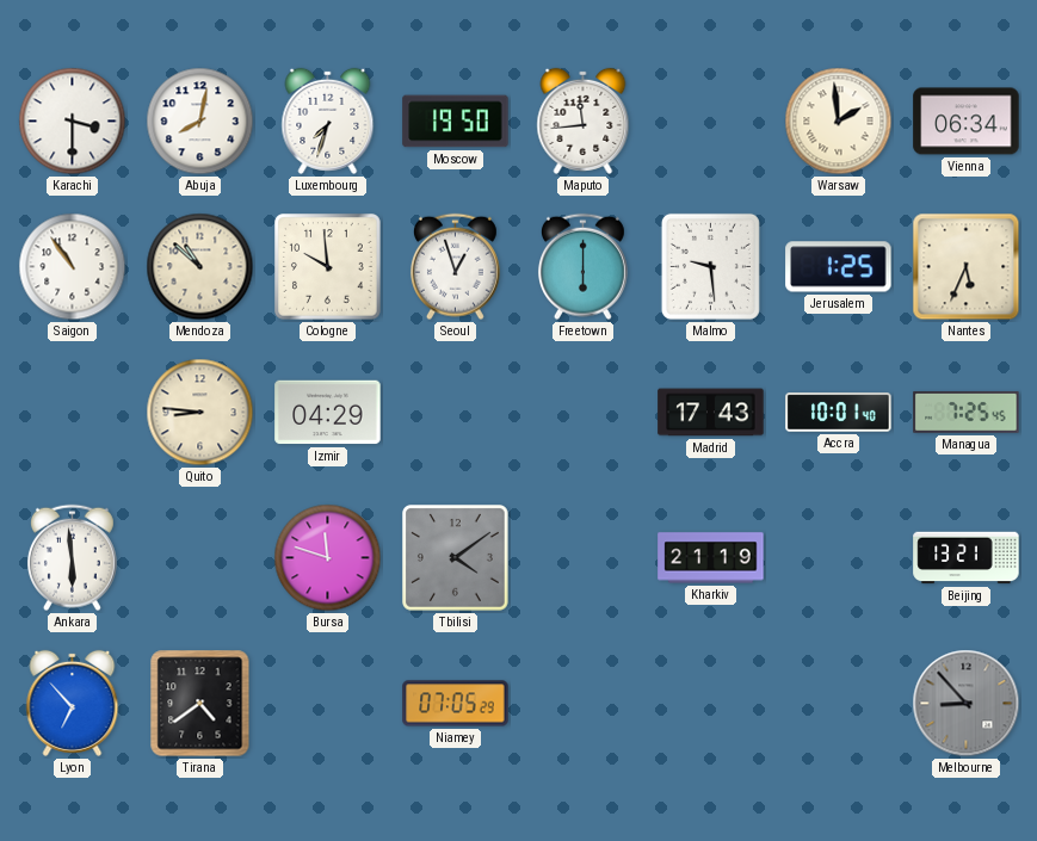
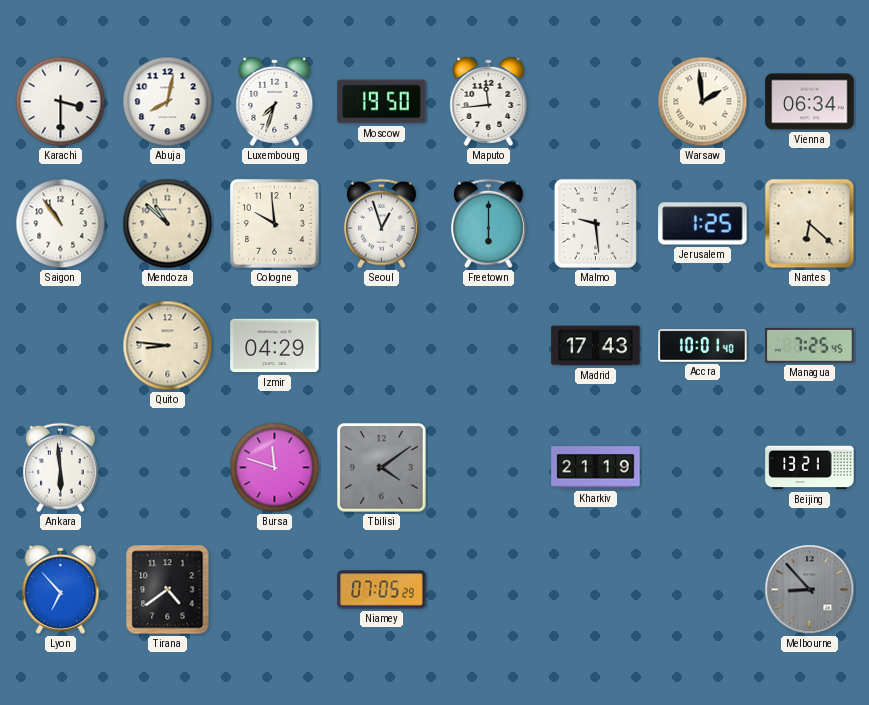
Nantes: 5:34 -> 6:22 (810, 224)
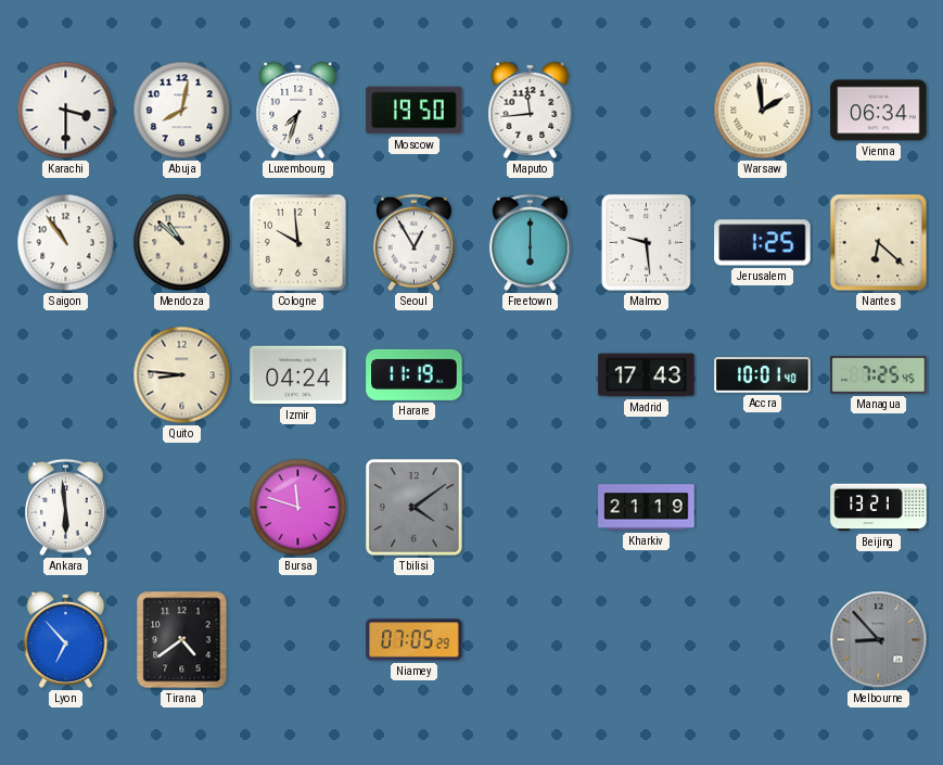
Seoul: 12:57 -> 12:55 (413, 243)
Izmir: 04:29 -> 04:24 (298, 375)
Harare: none -> 11:19 (415, 374)
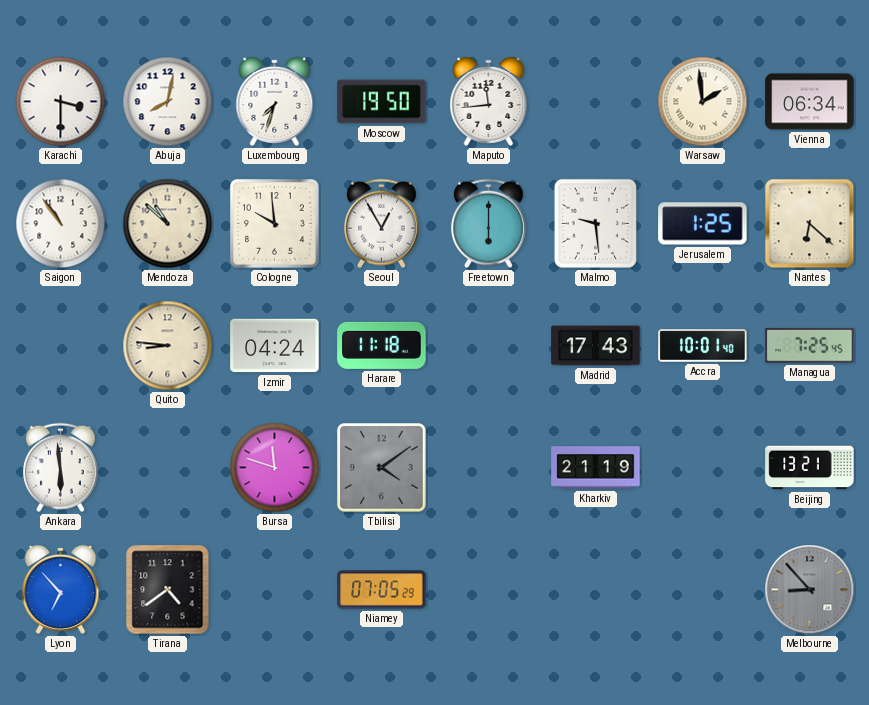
Harare: 11:19 -> 11:18 (382, 345)
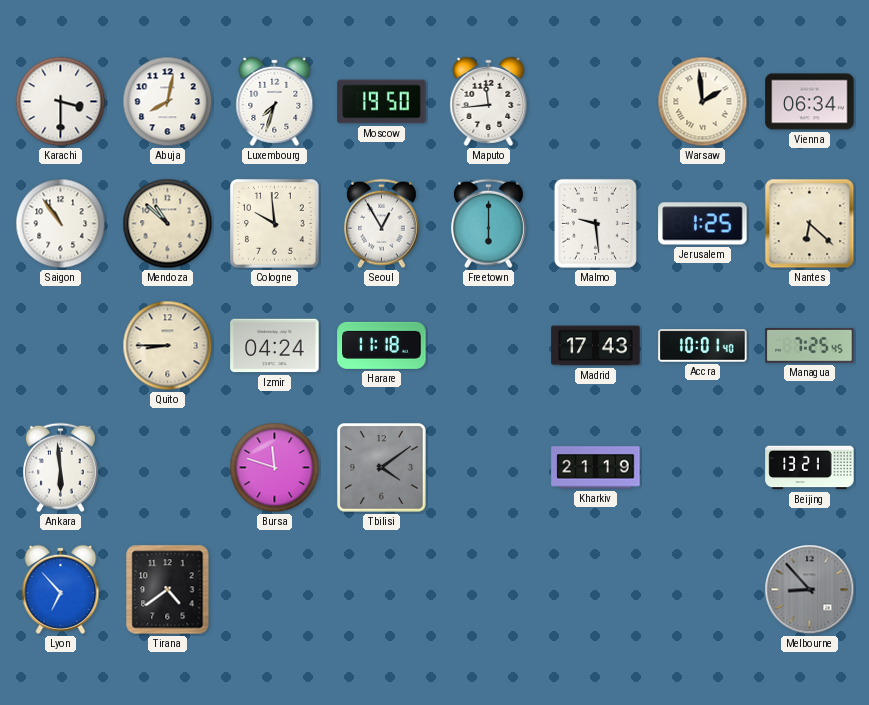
Quito: 8:46 -> 8:45 (168, 346)
Niamey: 07:05 -> none (382, 590)
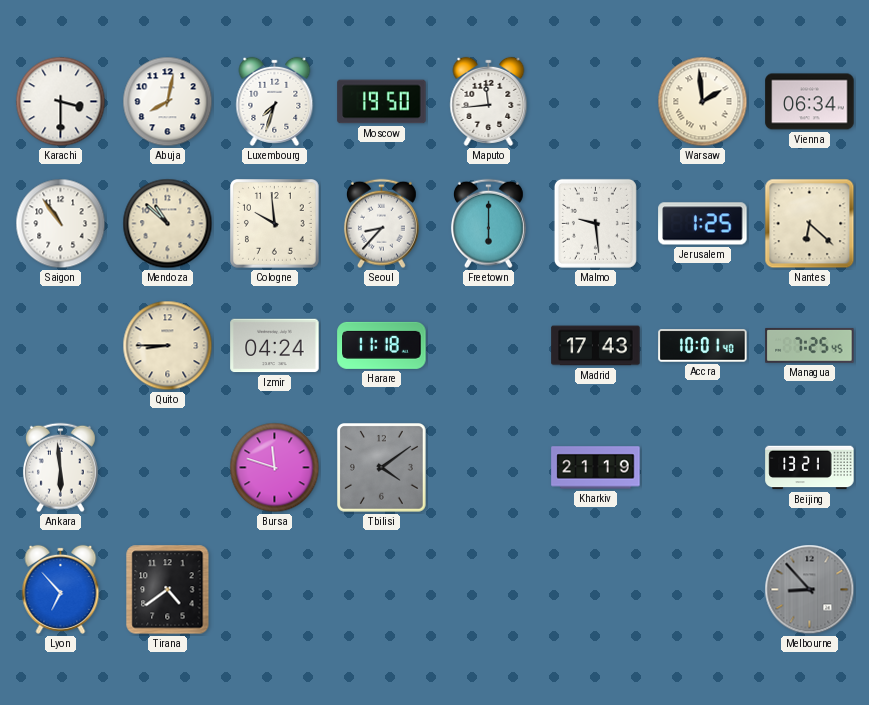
Seoul: 12:55 -> 8:37 (381, 224)
